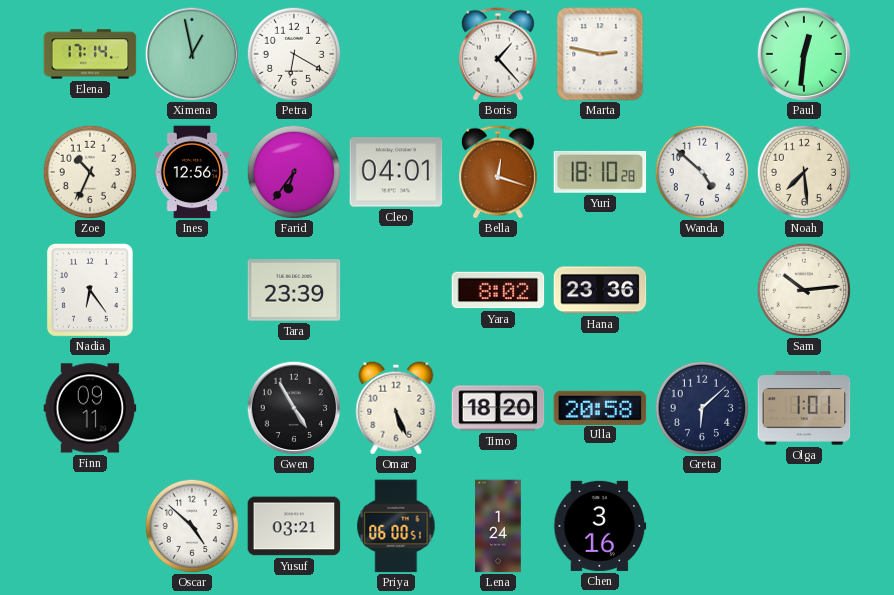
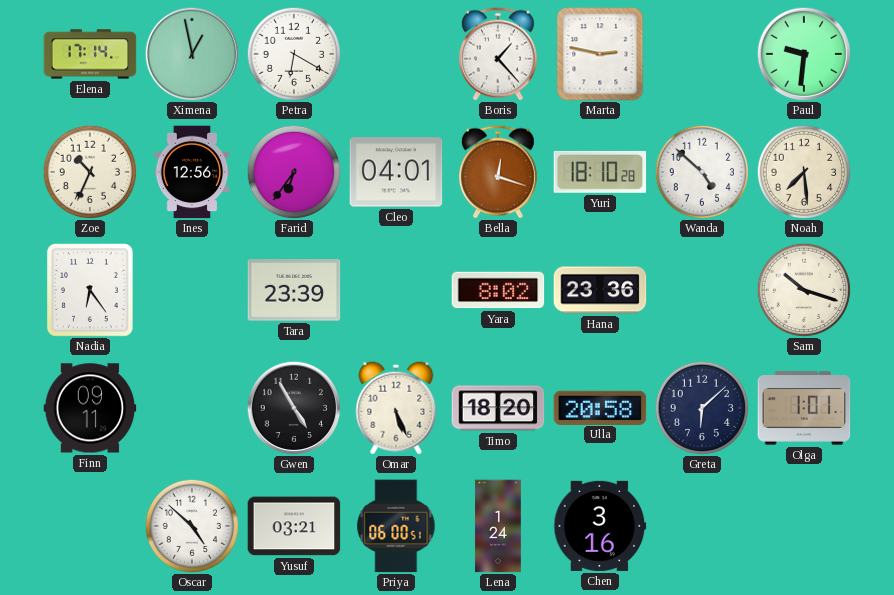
Paul: 12:31 -> 9:31 (804, 54)
Sam: 10:14 -> 10:18 (803, 289)
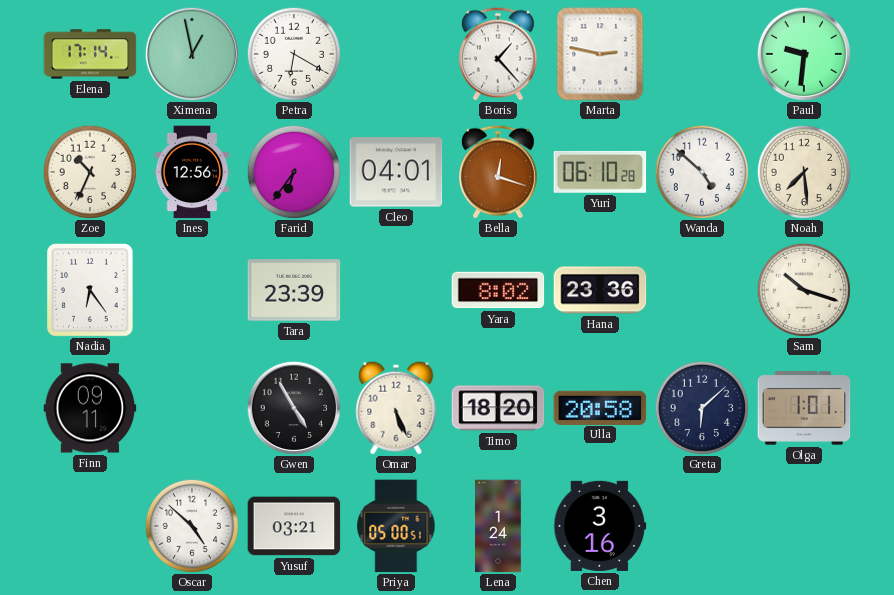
Yuri: 18:10 -> 06:10 (600, 172)
Priya: 06:00 -> 05:00 (396, 526)
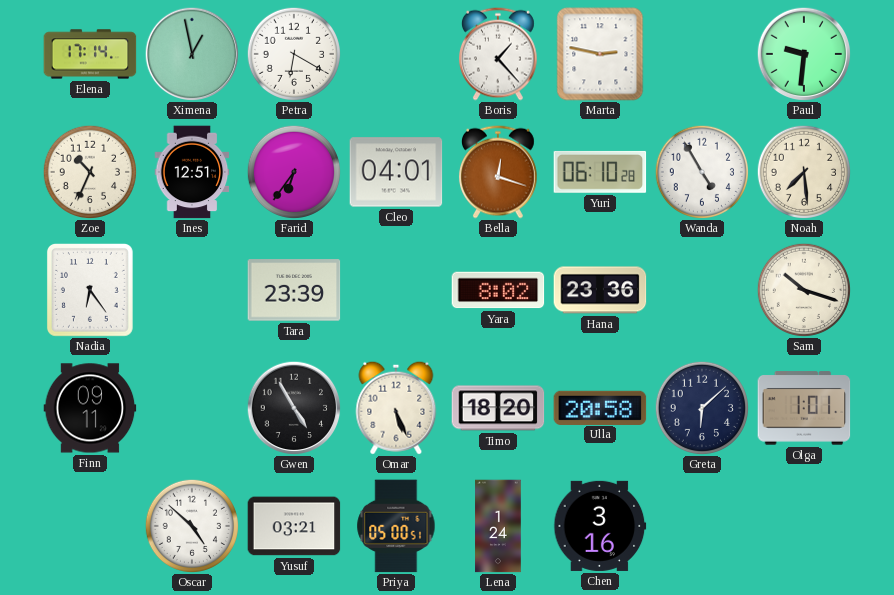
Ines: 12:56 -> 12:51 (192, 172)
Wanda: 4:52 -> 4:55 (701, 171)
